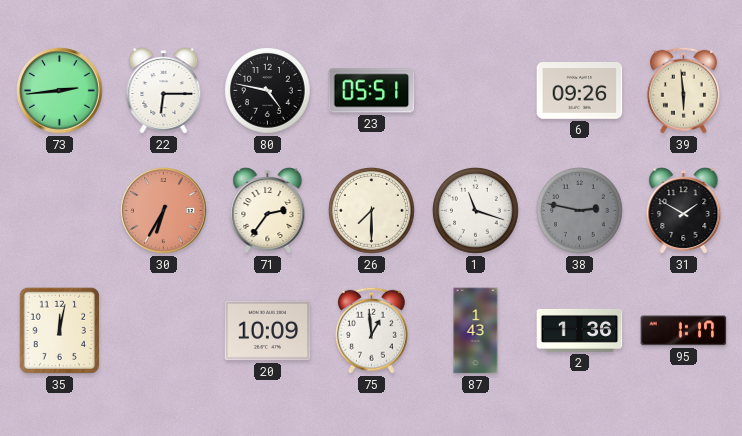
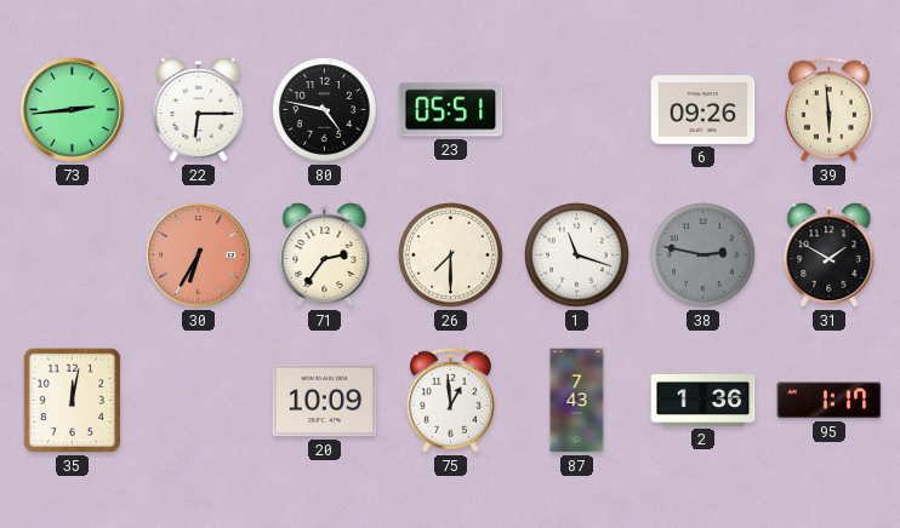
87: 1:43 -> 7:43 (577, 401)
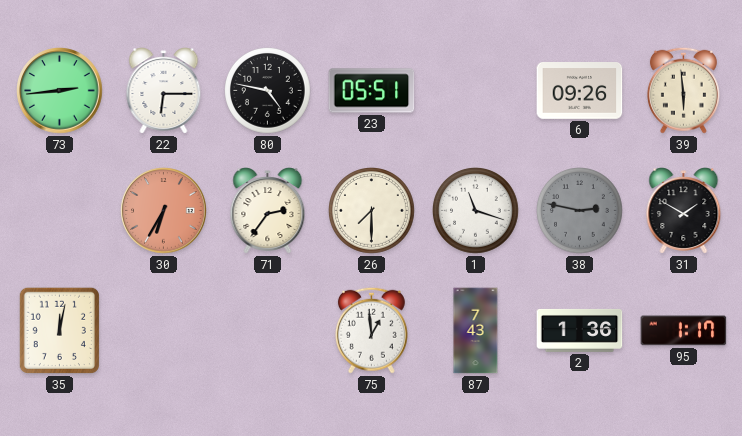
20: 10:09 -> none (325, 401)
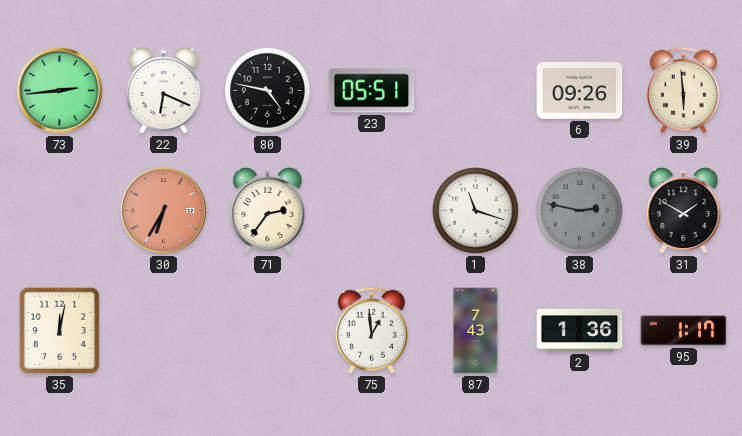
22: 6:15 -> 6:19 (164, 91)
26: 7:30 -> none (372, 211)
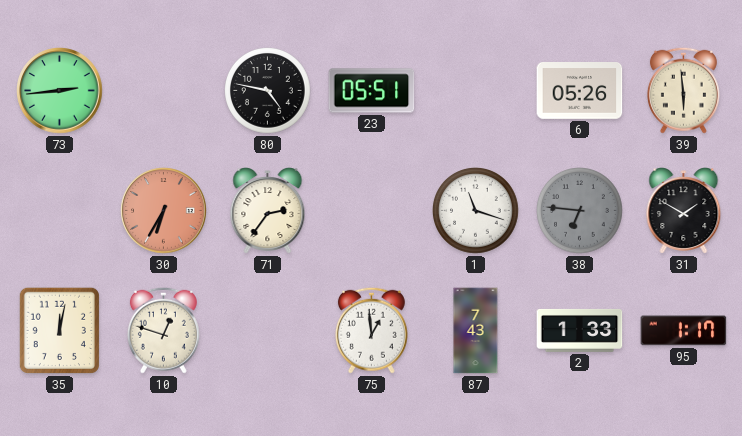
22: 6:19 -> none (164, 91)
6: 09:26 -> 05:26 (580, 91)
38: 2:47 -> 6:46 (580, 211)
10: none -> 12:48 (163, 330)
2: 1:36 -> 1:33 (580, 330)
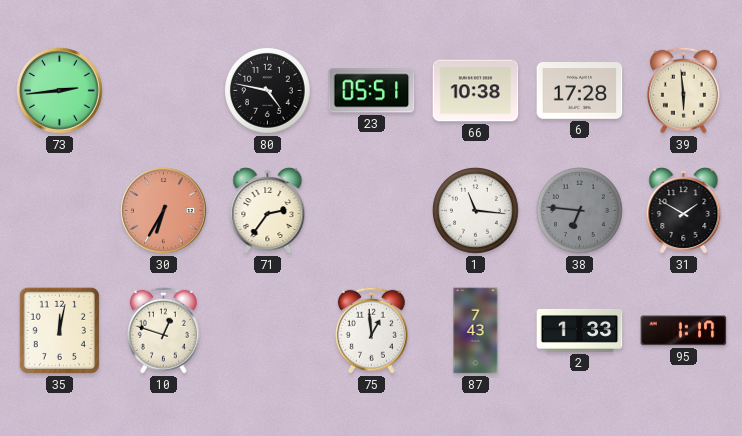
66: none -> 10:38 (476, 91)
6: 05:26 -> 17:28 (580, 91)
1: 11:18 -> 11:16 (476, 211)
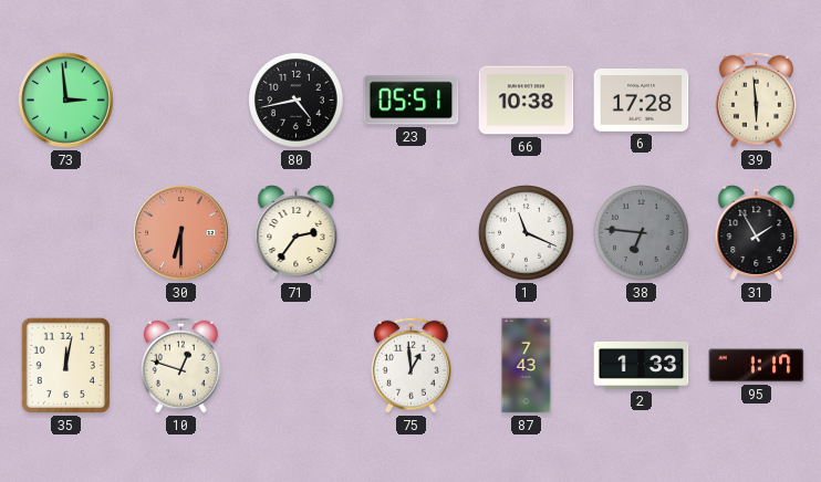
73: 2:44 -> 2:59 (66, 101)
80: 4:47 -> 4:43 (297, 101)
30: 6:35 -> 6:30 (181, 233)
1: 11:16 -> 11:19 (527, 233)
31: 1:50 -> 1:55 (757, 233)
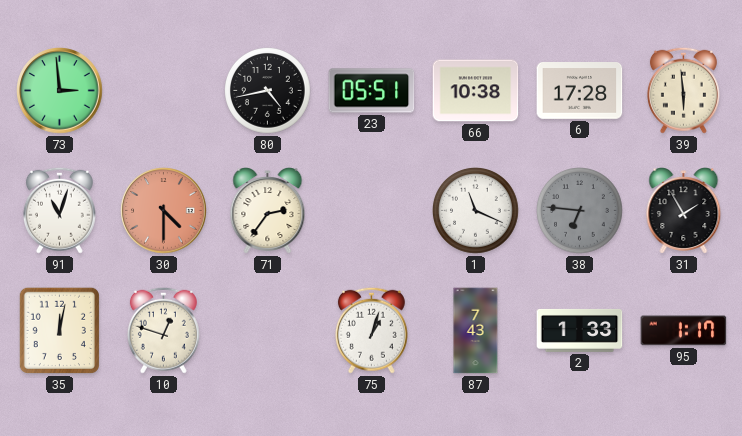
91: none -> 11:03 (59, 210)
30: 6:30 -> 4:30 (164, 211)
75: 12:59 -> 1:03 (371, 330)
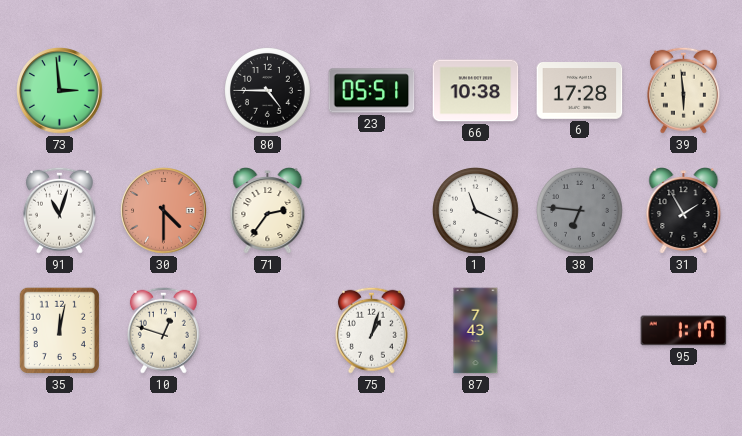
80: 4:43 -> 4:45 (268, 91)
2: 1:33 -> none (580, 330)
